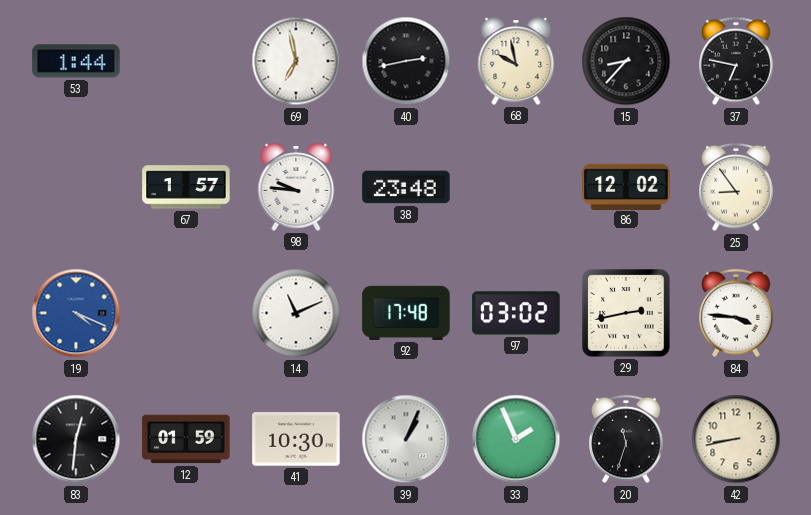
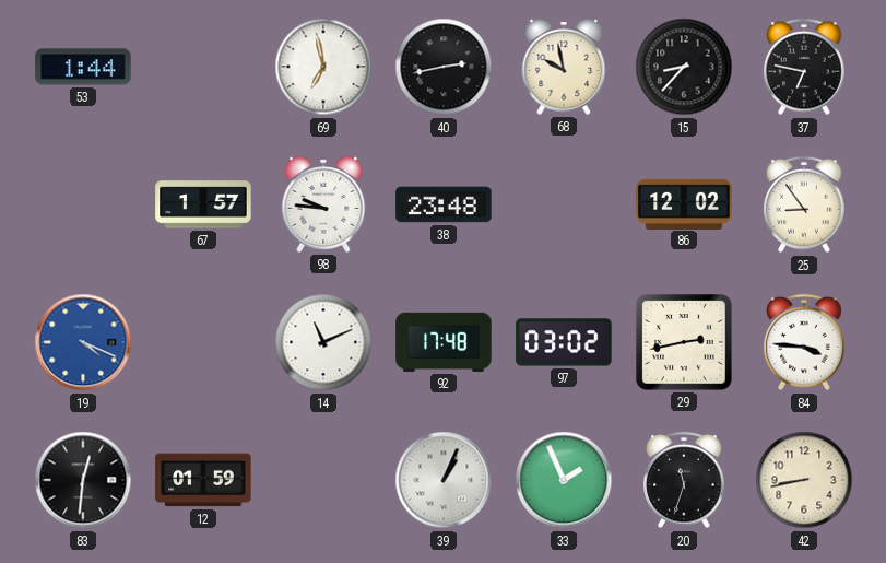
41: 10:30 -> none (296, 439)
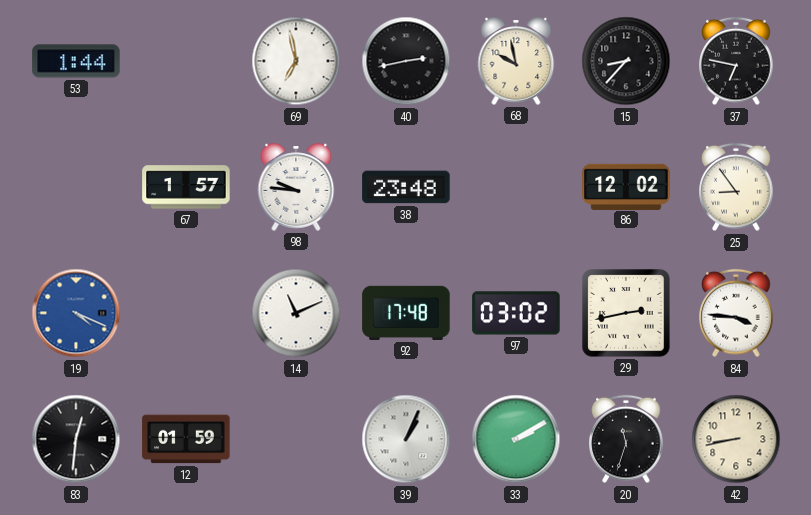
33: 1:56 -> 2:10 (516, 439)
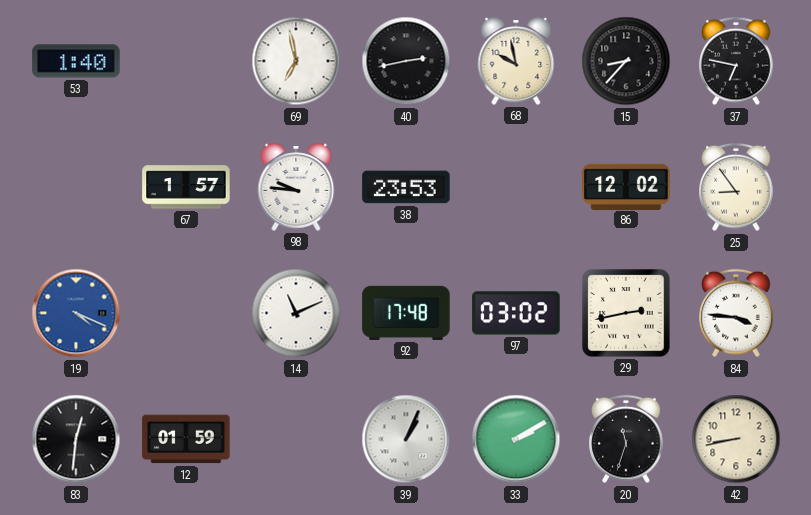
53: 1:44 -> 1:40 (76, 61)
38: 23:48 -> 23:53 (406, 187)
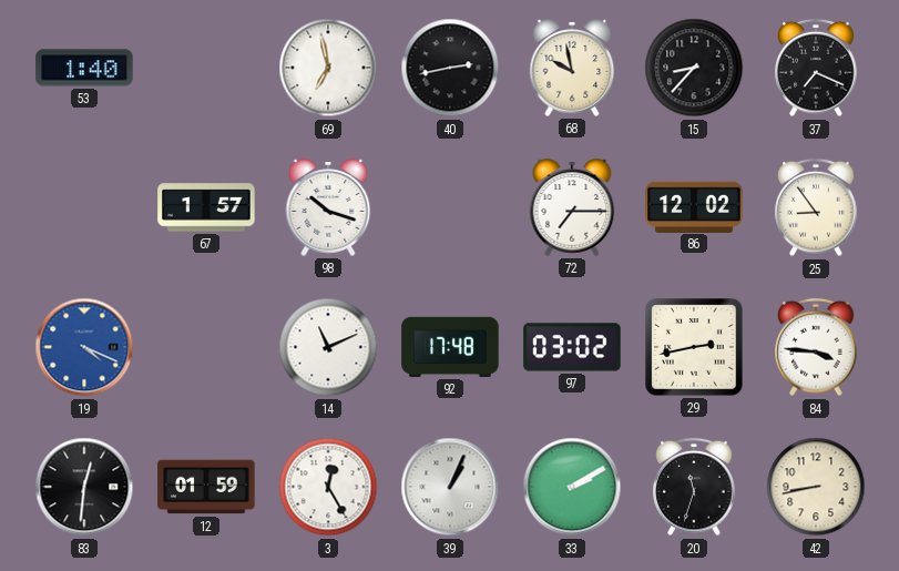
37: 6:47 -> 7:19 (816, 68)
98: 9:46 -> 10:18 (328, 207)
38: 23:53 -> none (406, 187)
72: none -> 7:15 (572, 207)
3: none -> 12:25 (328, 487)
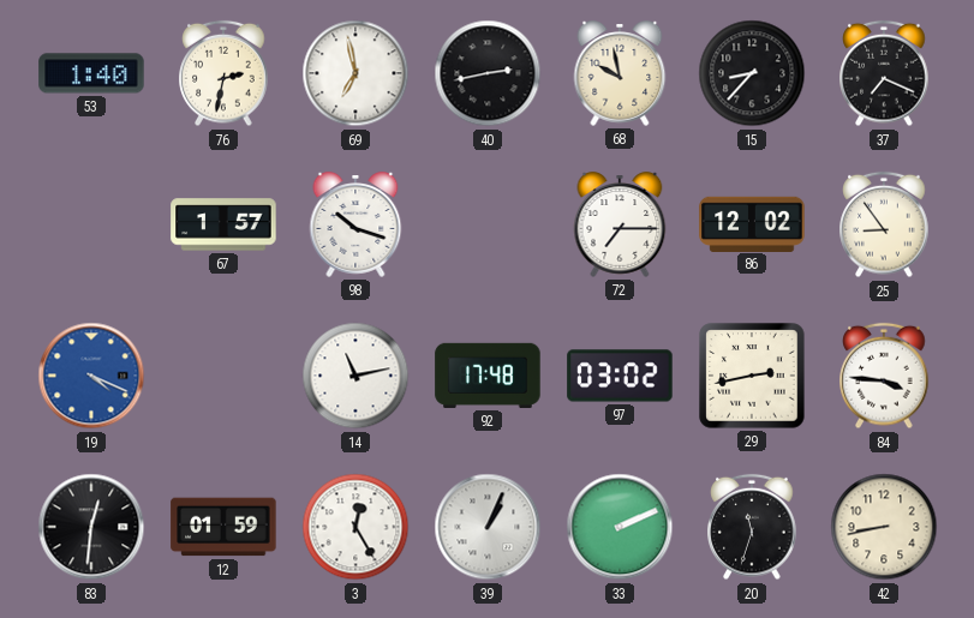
76: none -> 2:32 (223, 73)
14: 11:11 -> 11:13 (355, 376)
33: 2:10 -> 2:11 (620, 527)
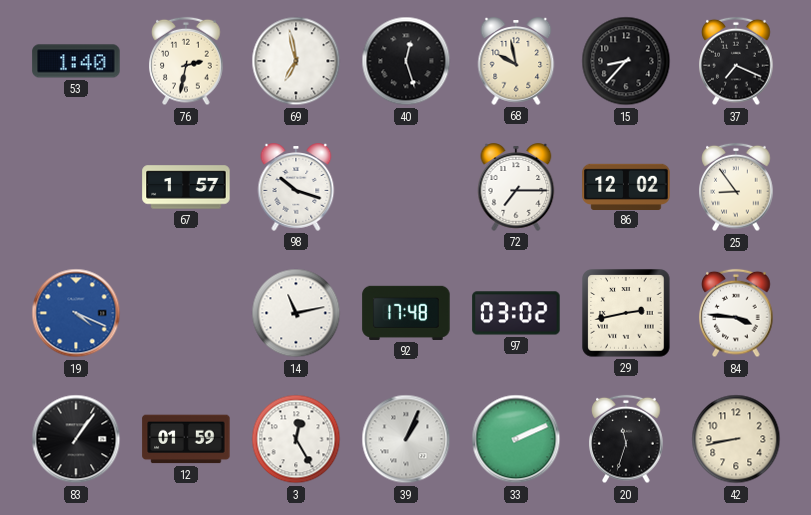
40: 2:43 -> 12:27 (406, 61)
83: 12:31 -> 1:06 (76, 439)
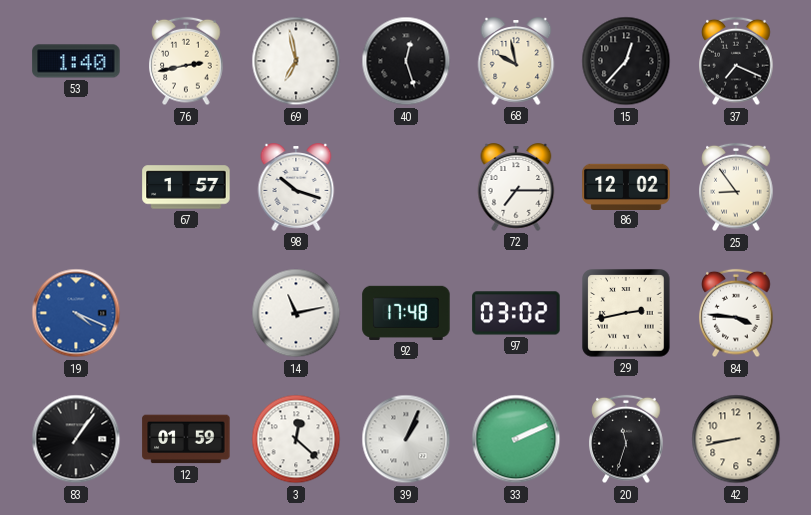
76: 2:32 -> 2:43 (186, 61)
15: 8:37 -> 12:37 (626, 61)
3: 12:25 -> 12:22 (296, 439)
